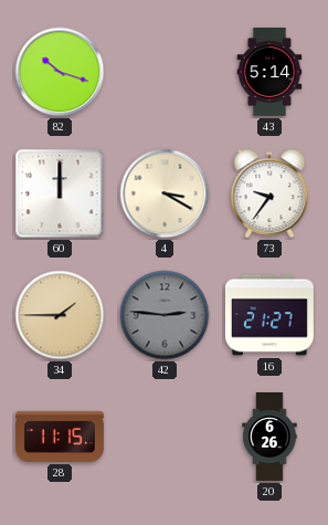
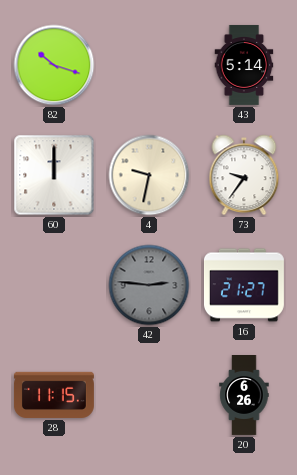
4: 3:20 -> 9:32 (149, 175)
34: 1:45 -> none (60, 315)
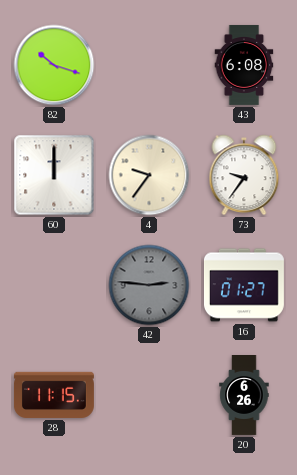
43: 5:14 -> 6:08 (244, 65)
4: 9:32 -> 9:36 (149, 175)
16: 21:27 -> 01:27 (244, 285)
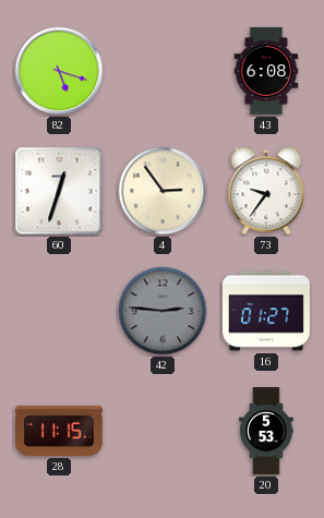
82: 10:18 -> 5:18 (59, 71)
60: 12:00 -> 12:33 (59, 191)
4: 9:36 -> 2:54 (163, 191)
20: 6:26 -> 5:53 (266, 432)
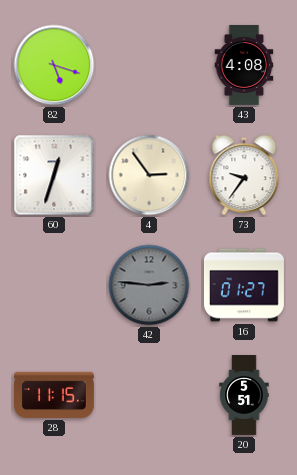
43: 6:08 -> 4:08 (244, 65)
20: 5:53 -> 5:51 (244, 396)
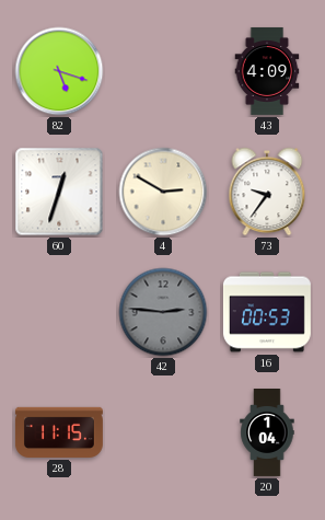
43: 4:08 -> 4:09 (267, 71)
4: 2:54 -> 2:50 (163, 192)
16: 01:27 -> 00:53 (267, 312)
20: 5:51 -> 1:04 (267, 434)
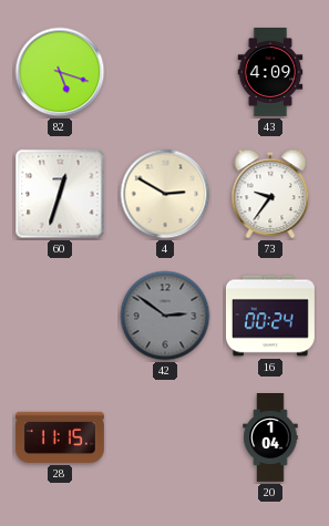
42: 2:46 -> 2:51 (165, 316)
16: 00:53 -> 00:24 (270, 316)
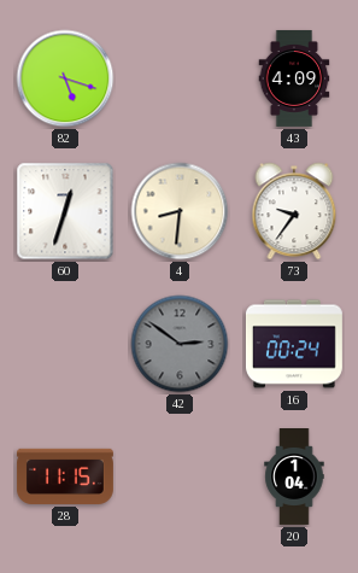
4: 2:50 -> 8:31 (180, 211)
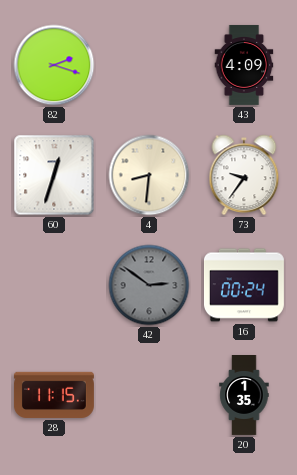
82: 5:18 -> 2:18 (54, 65)
20: 1:04 -> 1:35 (244, 396)
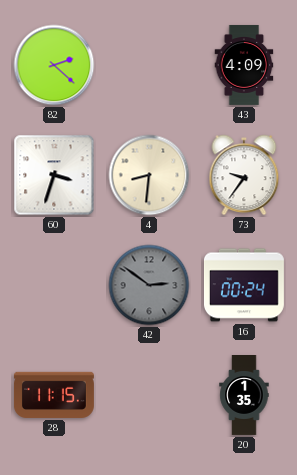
82: 2:18 -> 2:22 (54, 65)
60: 12:33 -> 3:33 (54, 175)
